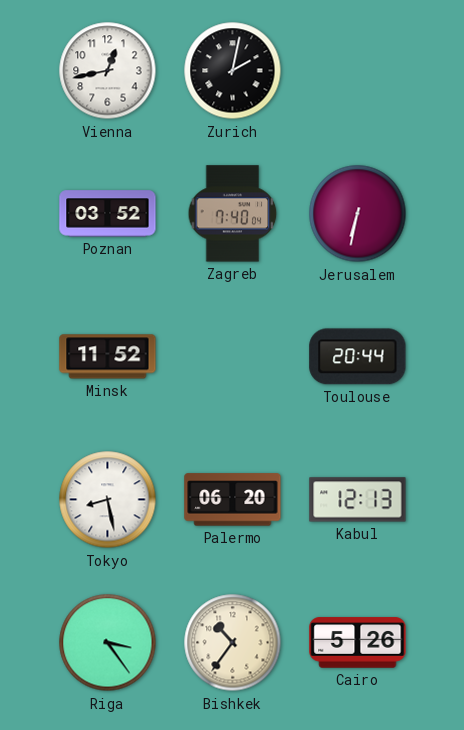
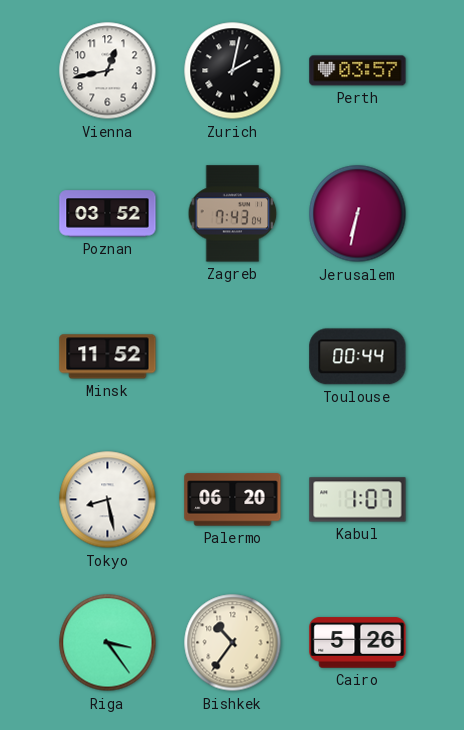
Perth: none -> 03:57 (358, 71)
Zagreb: 7:40 -> 7:43 (233, 214)
Toulouse: 20:44 -> 00:44 (358, 357)
Kabul: 12:13 -> 1:07 (358, 500)
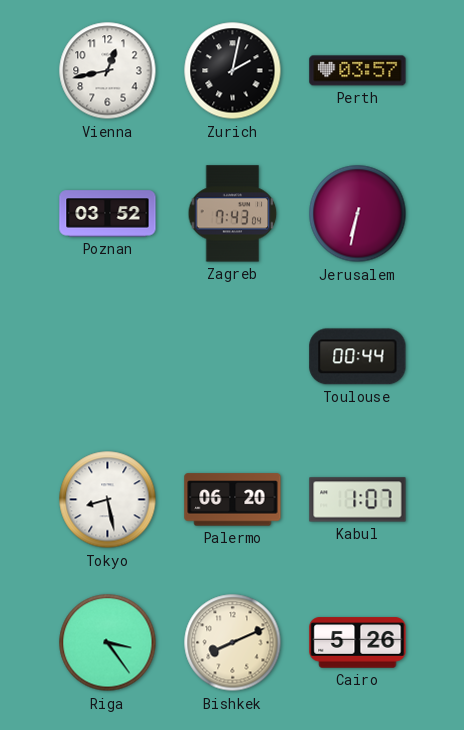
Minsk: 11:52 -> none (108, 357)
Bishkek: 10:36 -> 8:11 (233, 643)
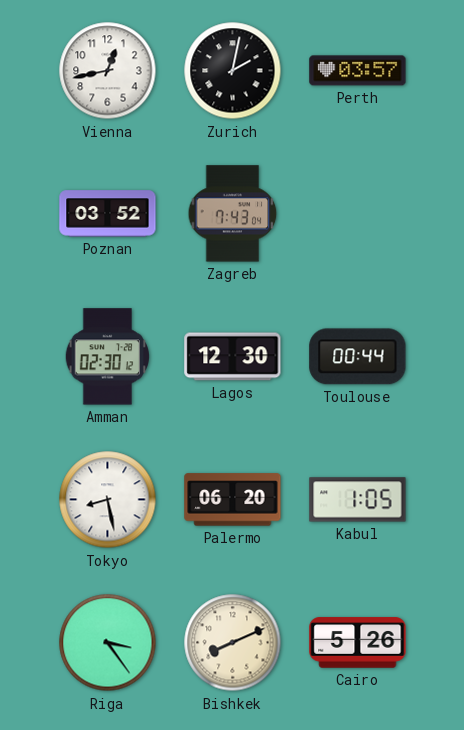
Jerusalem: 6:32 -> none (358, 214)
Amman: none -> 02:30 (107, 357)
Lagos: none -> 12:30 (233, 357)
Kabul: 1:07 -> 1:05 (358, 500)
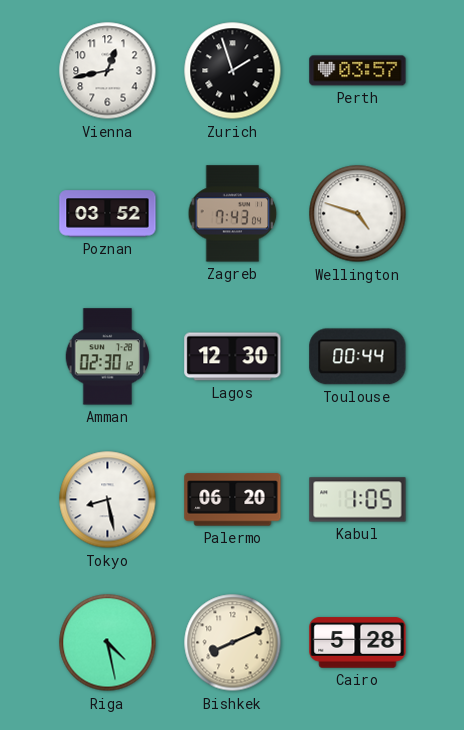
Zurich: 2:02 -> 1:57 (233, 71)
Wellington: none -> 4:48 (358, 214)
Riga: 3:24 -> 4:28 (108, 643)
Cairo: 5:26 -> 5:28 (358, 643)
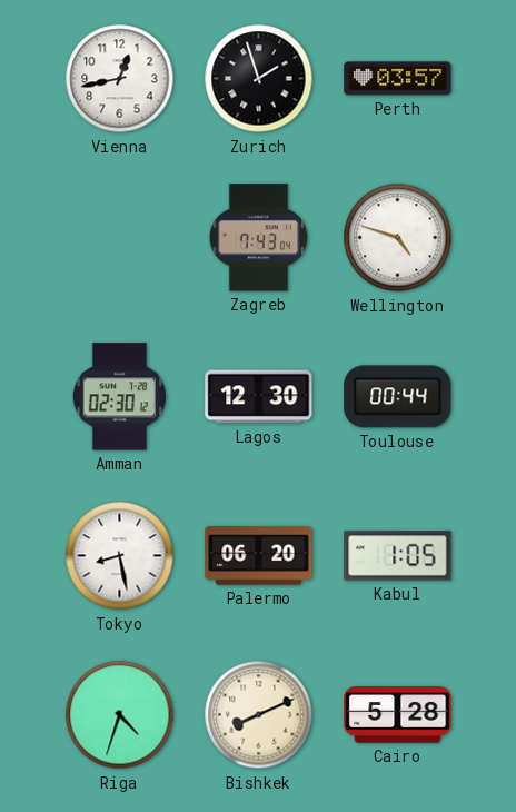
Poznan: 03:52 -> none (108, 214)
Riga: 4:28 -> 4:33 (120, 715)
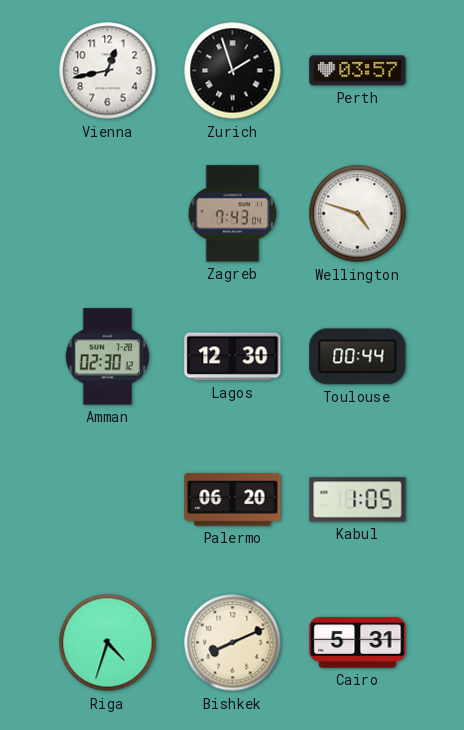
Tokyo: 8:28 -> none (120, 556)
Cairo: 5:28 -> 5:31 (358, 643)
